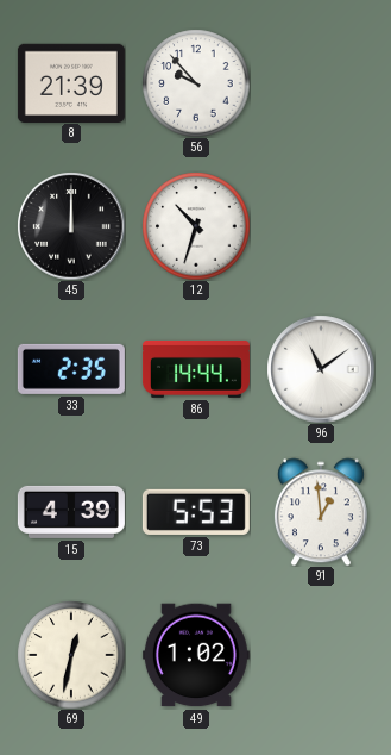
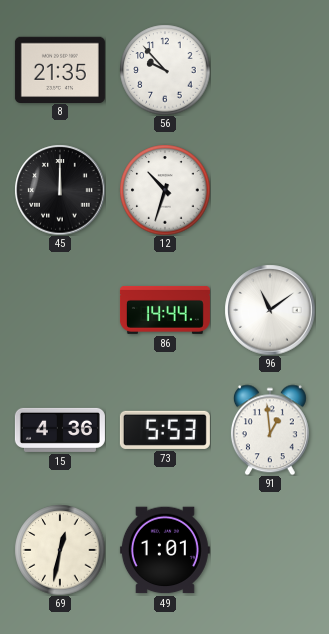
8: 21:39 -> 21:35 (60, 69)
33: 2:35 -> none (71, 369)
15: 4:39 -> 4:36 (60, 430)
49: 1:02 -> 1:01 (165, 550)
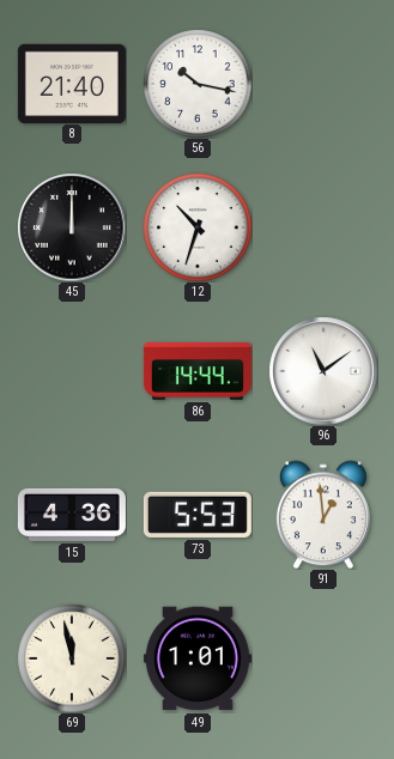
8: 21:35 -> 21:40 (72, 83)
56: 9:53 -> 10:17 (198, 84)
69: 12:32 -> 11:58 (72, 658)
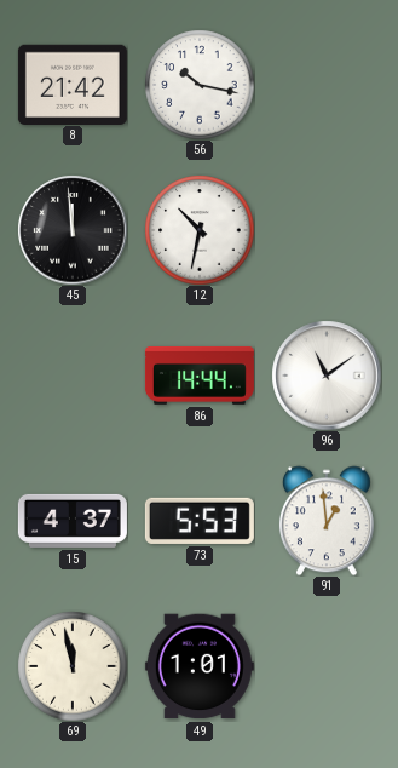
8: 21:40 -> 21:42 (73, 84)
45: 12:00 -> 11:59 (73, 230)
12: 10:33 -> 10:32 (200, 230)
15: 4:36 -> 4:37 (73, 521)
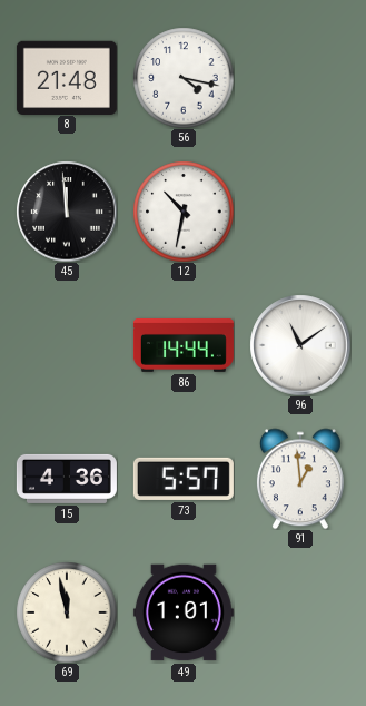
8: 21:42 -> 21:48 (67, 77)
56: 10:17 -> 4:17 (184, 78)
15: 4:37 -> 4:36 (67, 479)
73: 5:53 -> 5:57 (184, 479)
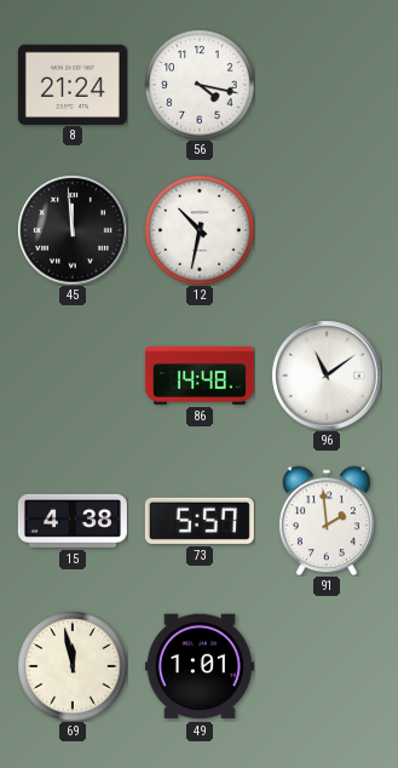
8: 21:48 -> 21:24 (73, 84)
86: 14:44 -> 14:48 (200, 376)
15: 4:36 -> 4:38 (73, 521)
91: 12:59 -> 1:59 (327, 521)
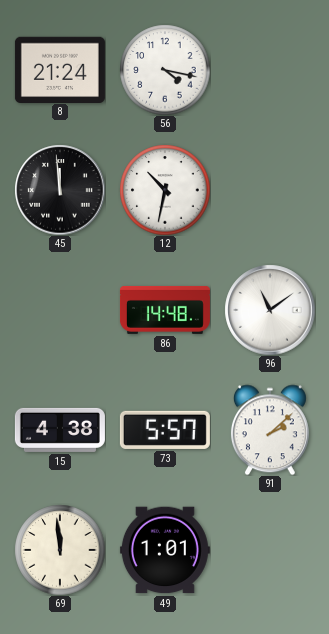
91: 1:59 -> 2:08 (270, 430)
69: 11:58 -> 11:59 (60, 550)
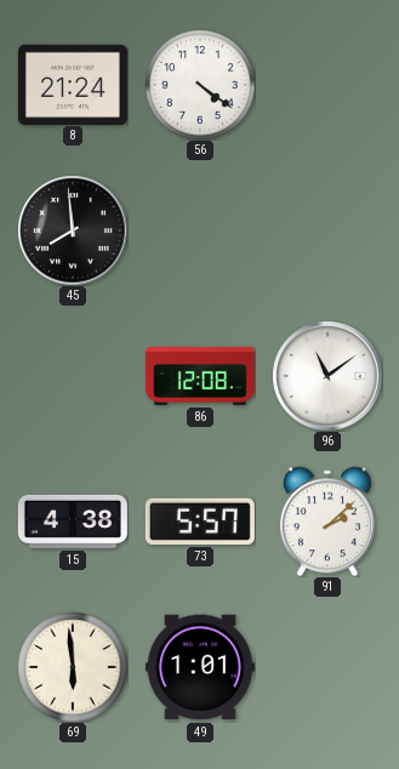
56: 4:17 -> 4:21 (200, 85)
45: 11:59 -> 7:59 (73, 230)
12: 10:32 -> none (165, 190)
86: 14:48 -> 12:08 (200, 376)
69: 11:59 -> 5:59 (73, 667)
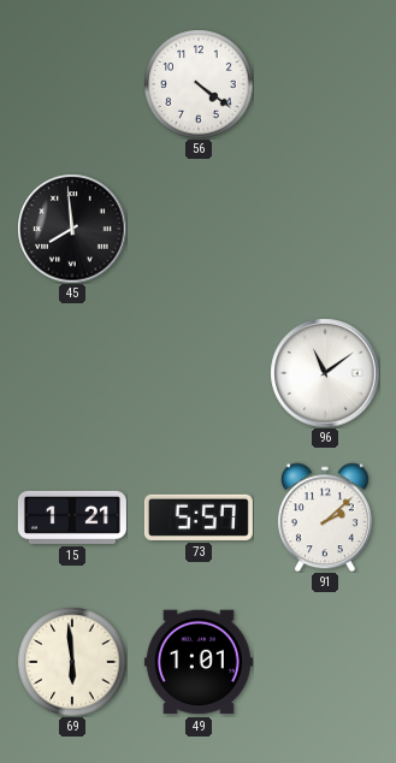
8: 21:24 -> none (73, 84)
86: 12:08 -> none (200, 376)
15: 4:38 -> 1:21 (72, 517)
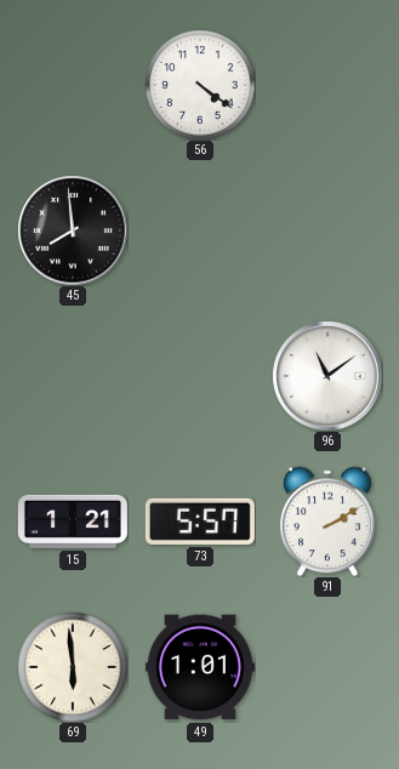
91: 2:08 -> 2:10 (327, 522)
